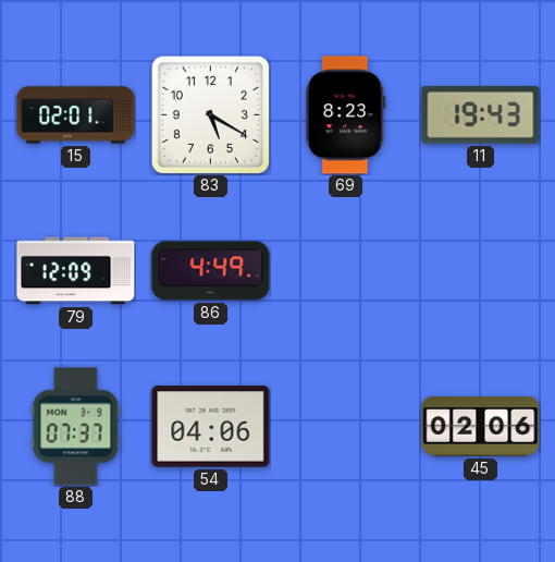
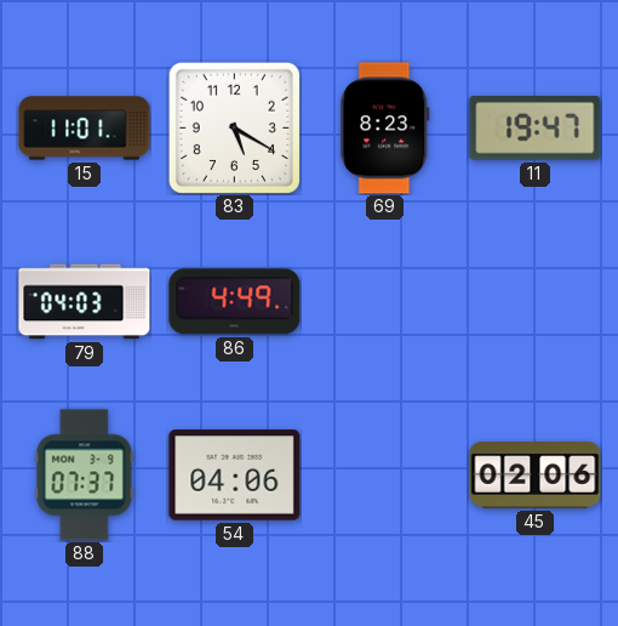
15: 02:01 -> 11:01 (85, 129)
11: 19:43 -> 19:47 (536, 127)
79: 12:09 -> 04:03 (85, 302)
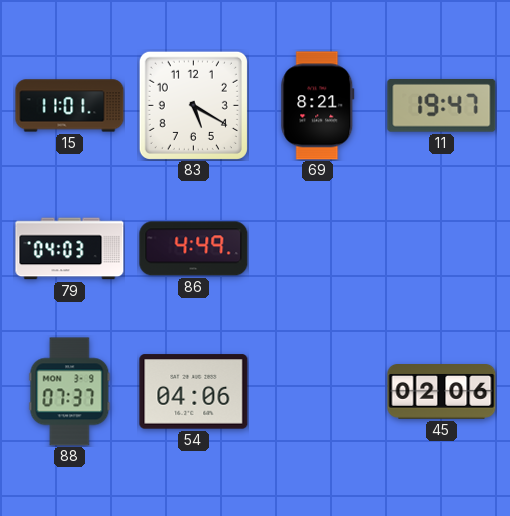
69: 8:23 -> 8:21 (318, 106)
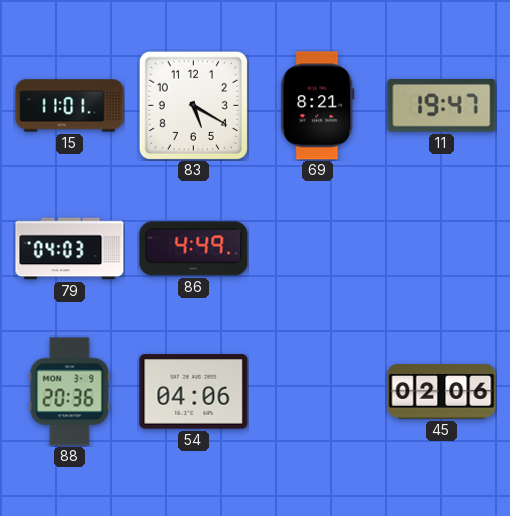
88: 07:37 -> 20:36 (70, 392)
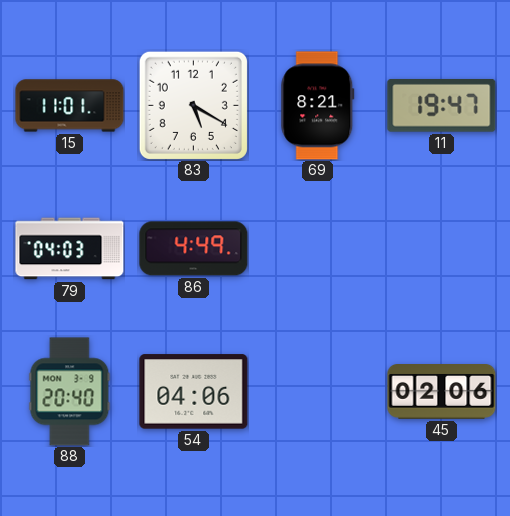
88: 20:36 -> 20:40 (70, 392)
